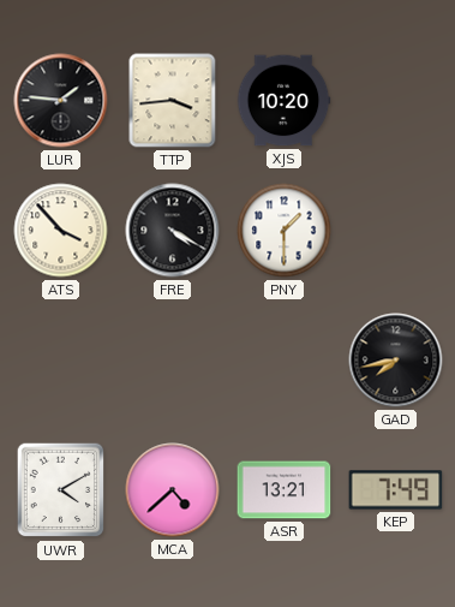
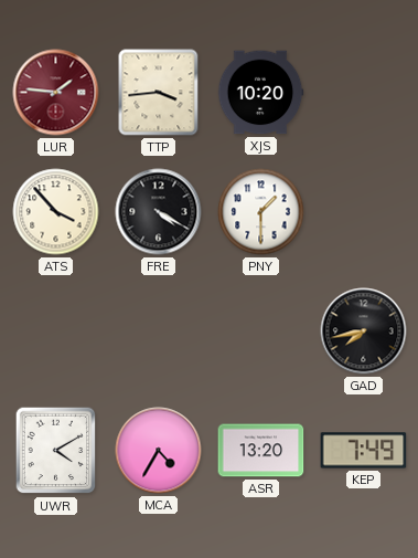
LUR dial: black -> burgundy (56, 93)
MCA: 4:38 -> 4:35 (159, 451)
ASR: 13:21 -> 13:20 (261, 451)
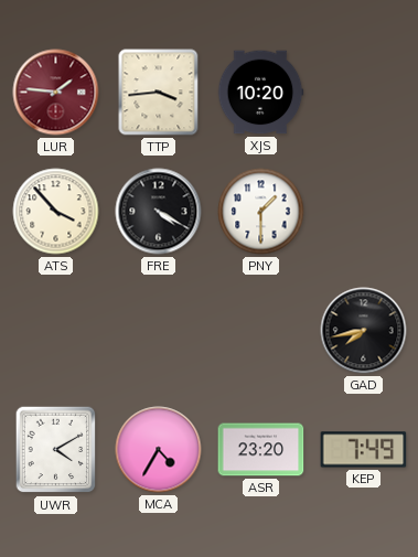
ASR: 13:20 -> 23:20 (261, 450)
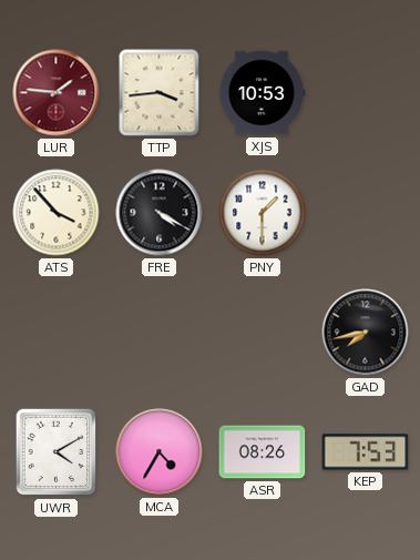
XJS: 10:20 -> 10:53 (262, 93)
ASR: 23:20 -> 08:26 (263, 452)
KEP: 7:49 -> 7:53 (366, 452)
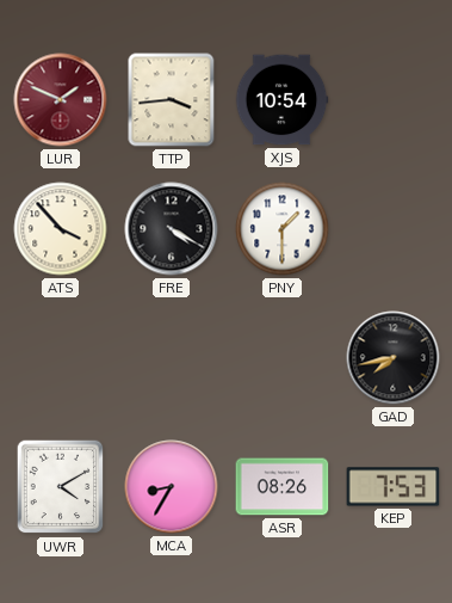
LUR: 1:46 -> 1:49 (61, 100)
XJS: 10:53 -> 10:54 (281, 100)
MCA: 4:35 -> 8:35 (172, 487)
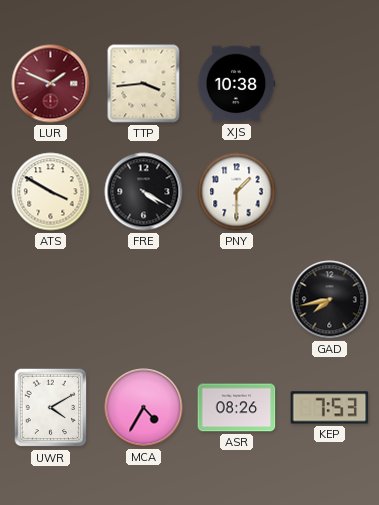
XJS: 10:54 -> 10:38 (236, 84)
ATS: 3:53 -> 3:50 (51, 192)
MCA: 8:35 -> 4:35 (144, 408)
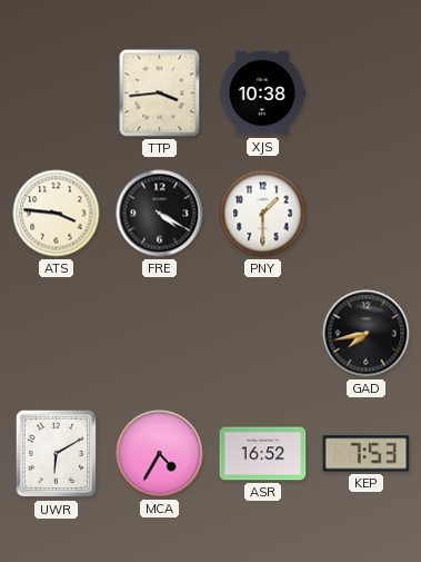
LUR: 1:49 -> none (51, 84)
ATS: 3:50 -> 3:46 (57, 214)
UWR: 4:10 -> 6:10 (57, 454)
ASR: 08:26 -> 16:52 (263, 454)
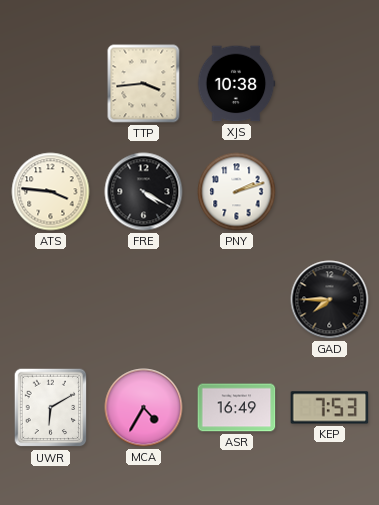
PNY: 1:30 -> 2:12 (237, 192)
GAD: 7:43 -> 7:45 (330, 300)
ASR: 16:52 -> 16:49 (237, 408)
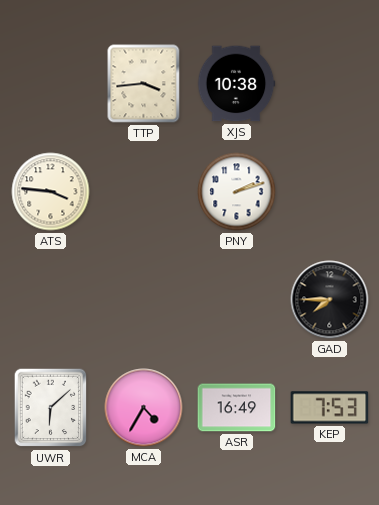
FRE: 4:20 -> none (144, 192)
UWR: 6:10 -> 6:08 (51, 408)
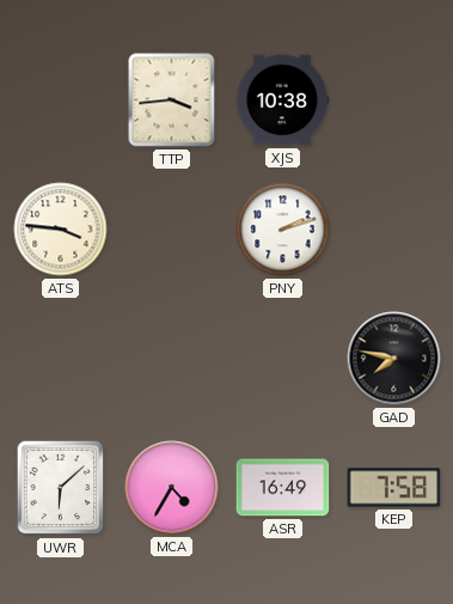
GAD: 7:45 -> 7:47 (394, 359)
KEP: 7:53 -> 7:58 (394, 488)
